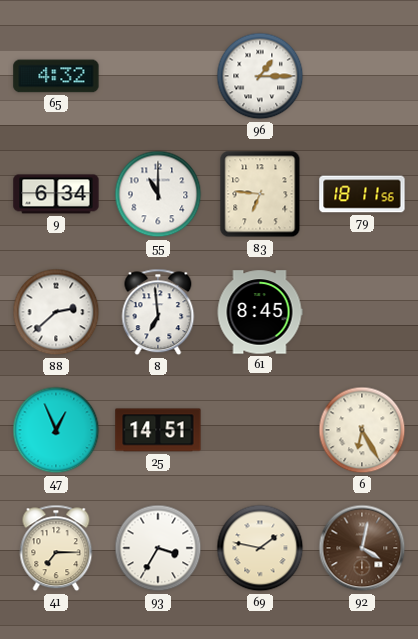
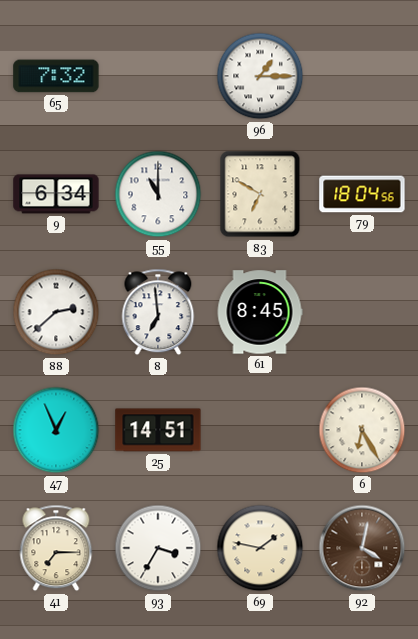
65: 4:32 -> 7:32 (56, 76)
83: 6:46 -> 6:50 (260, 194)
79: 18:11 -> 18:04 (362, 194)
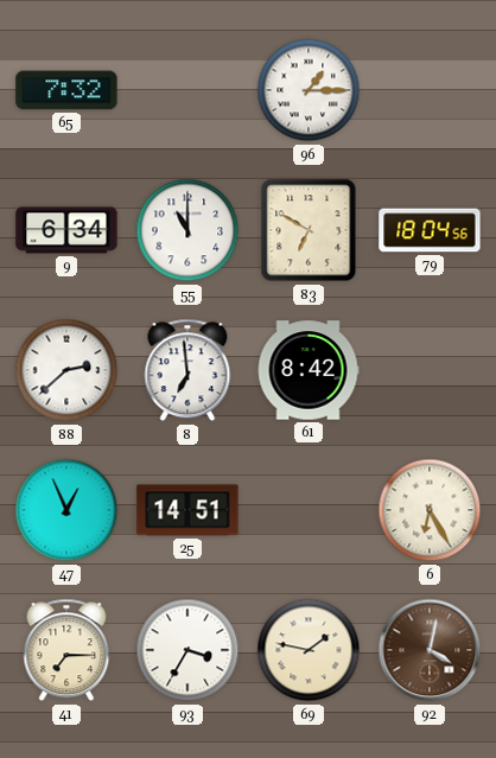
61: 8:45 -> 8:42 (309, 370)
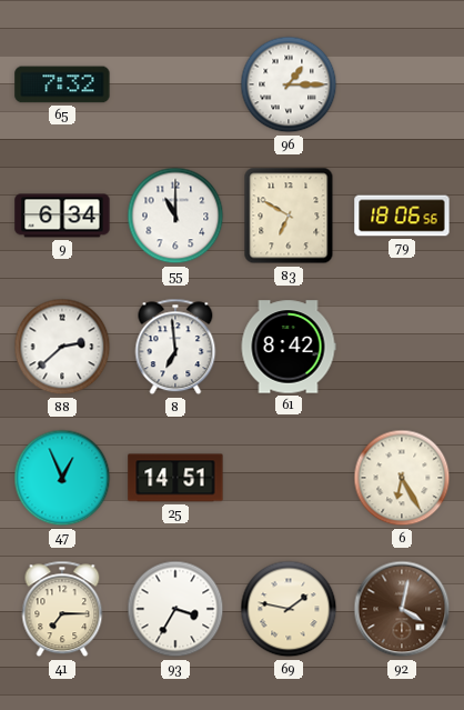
79: 18:04 -> 18:06 (402, 216)
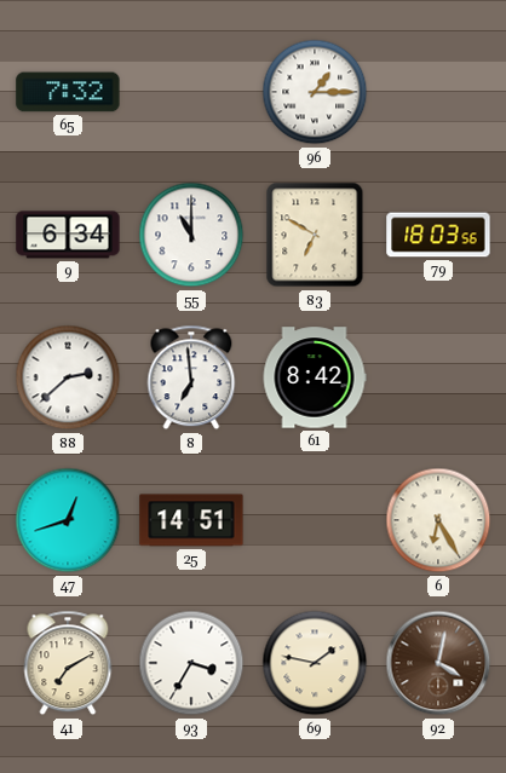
79: 18:06 -> 18:03 (438, 235)
47: 12:56 -> 12:42 (68, 520)
41: 7:15 -> 7:10 (68, 663)
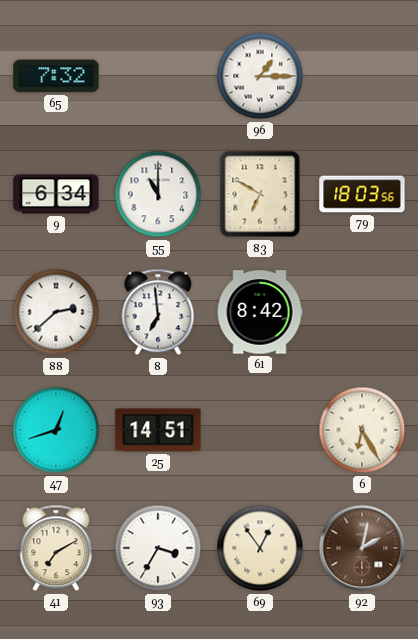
69: 1:47 -> 12:54 (260, 548)
92: 4:02 -> 2:02 (362, 548)
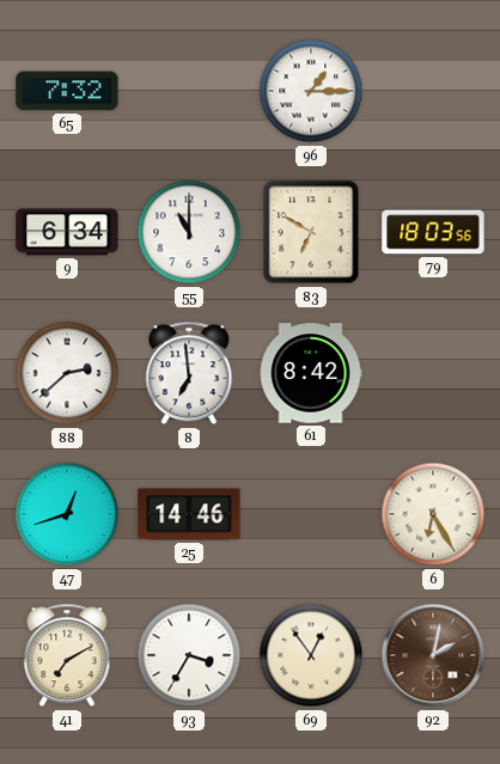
25: 14:51 -> 14:46 (189, 514)
